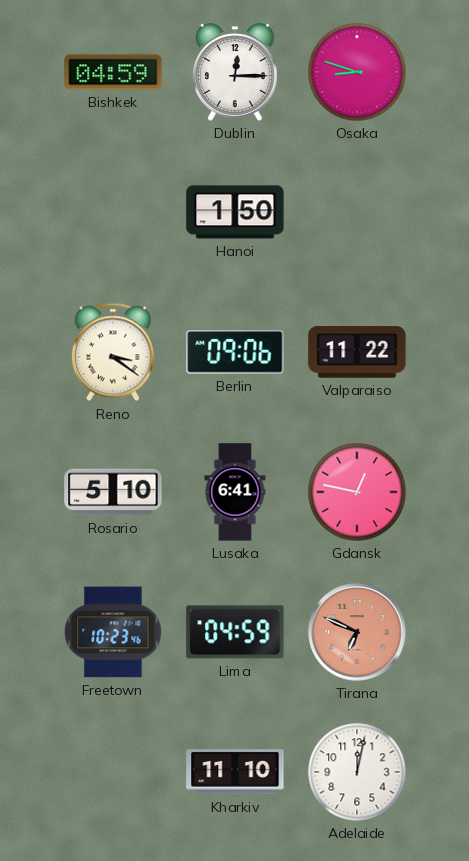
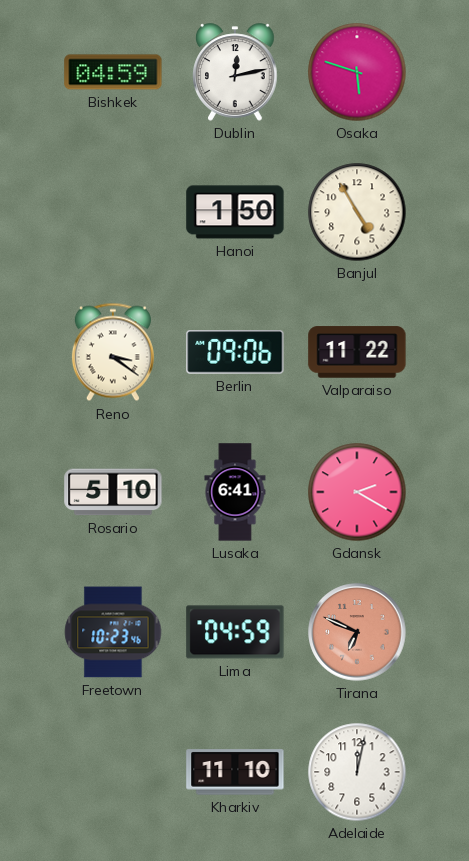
Dublin: 12:15 -> 12:13 (235, 72)
Osaka: 8:48 -> 5:48 (357, 72)
Banjul: none -> 4:55 (357, 212)
Gdansk: 12:47 -> 2:20 (357, 492)
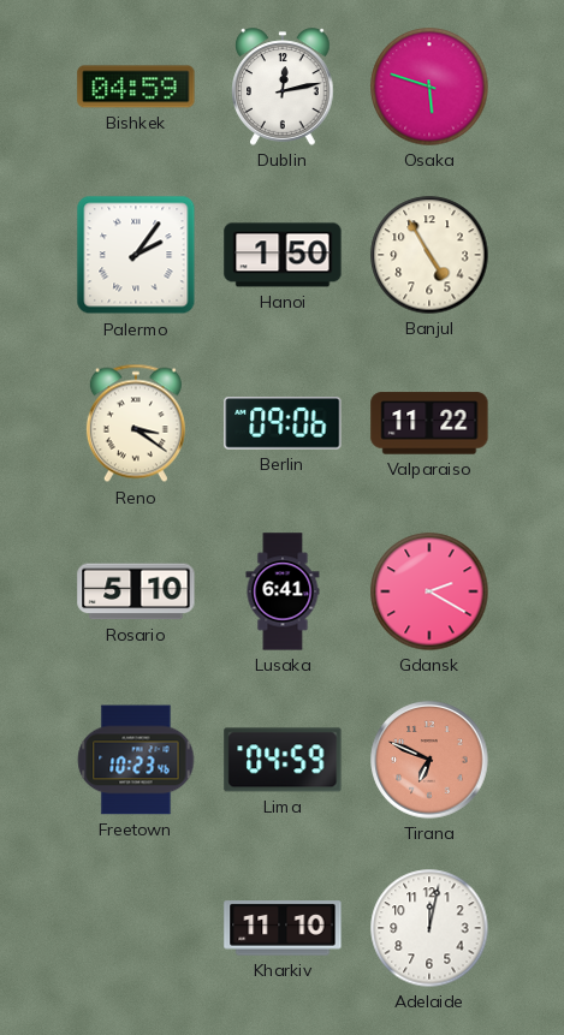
Palermo: none -> 2:06 (136, 255)
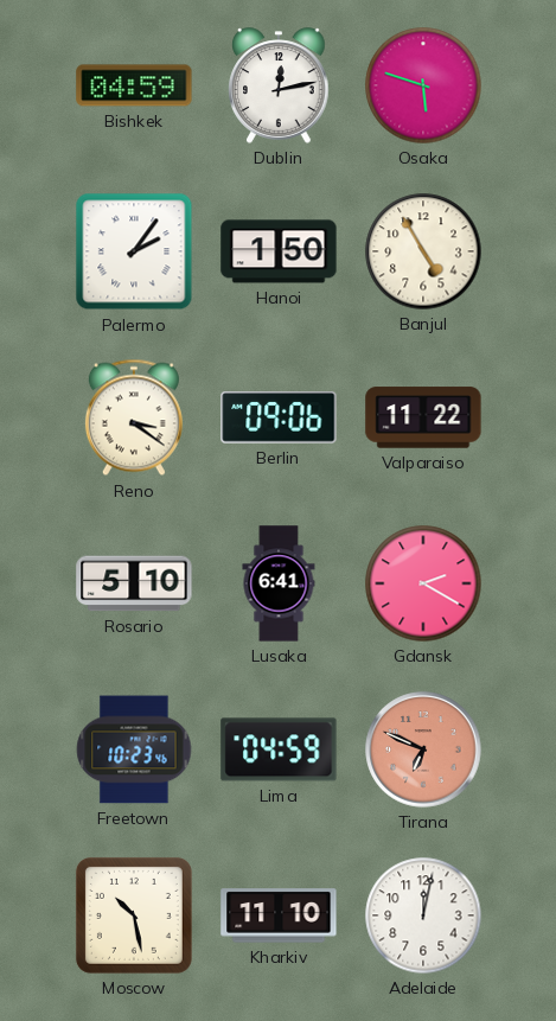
Moscow: none -> 10:28 (134, 915)
